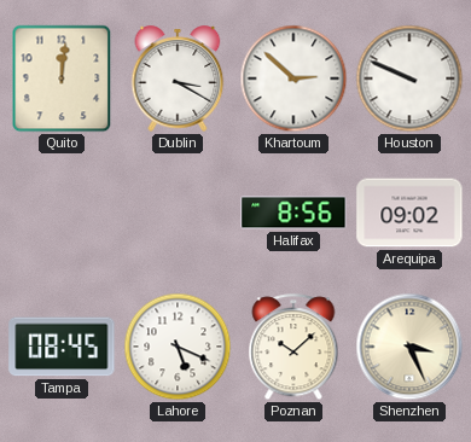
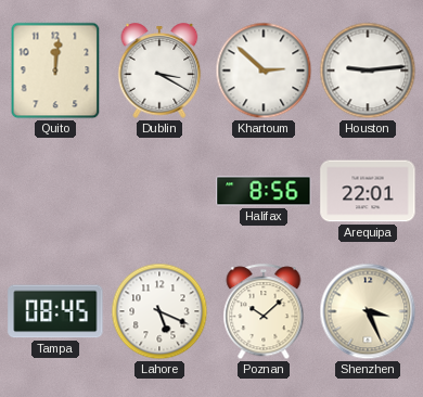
Houston: 9:49 -> 9:14 (368, 71)
Arequipa: 09:02 -> 22:01 (368, 191)
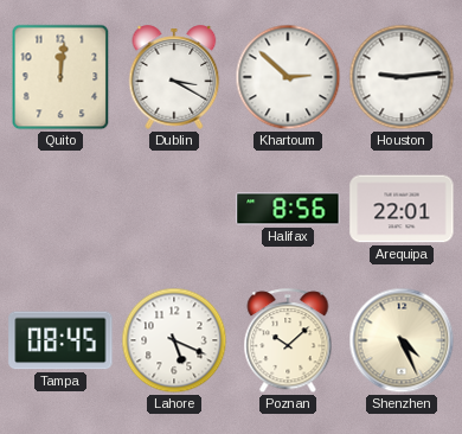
Shenzhen: 3:26 -> 4:26 (402, 340)
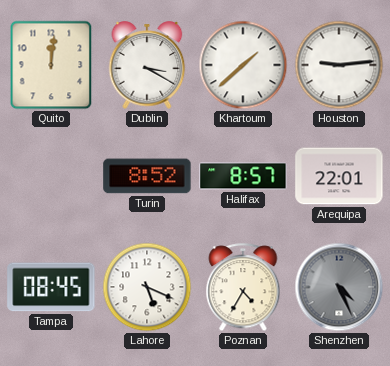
Khartoum: 2:52 -> 1:38 (243, 65)
Turin: none -> 8:52 (147, 176)
Halifax: 8:56 -> 8:57 (243, 176)
Poznan: 10:08 -> 4:35 (243, 288)
Shenzhen dial: cream -> grey (339, 287)
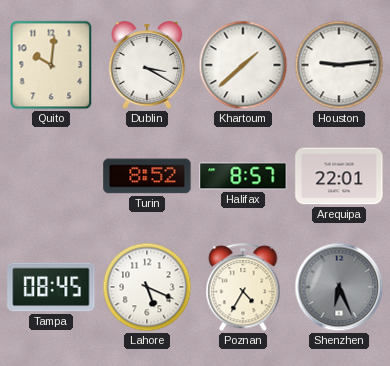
Quito: 12:01 -> 10:01 (51, 65)
Shenzhen: 4:26 -> 6:26 (339, 287)
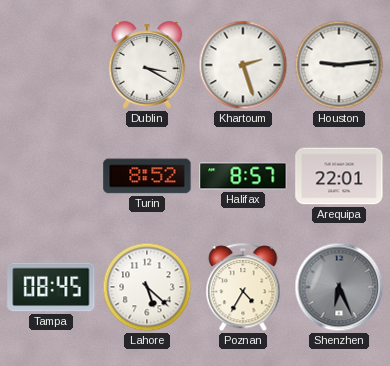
Quito: 10:01 -> none (51, 65)
Khartoum: 1:38 -> 2:27 (243, 65)
Lahore: 5:19 -> 5:22 (147, 287)
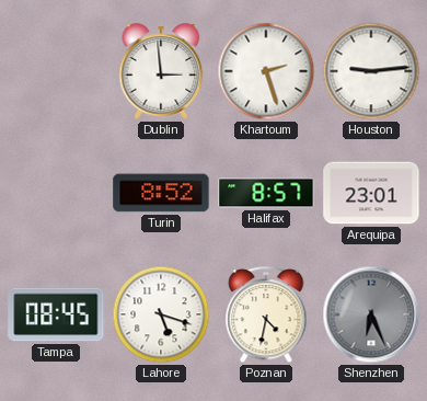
Dublin: 3:20 -> 2:59 (161, 71)
Arequipa: 22:01 -> 23:01 (371, 193)
Lahore: 5:22 -> 5:18 (161, 314)
Poznan: 4:35 -> 4:32 (266, 316)
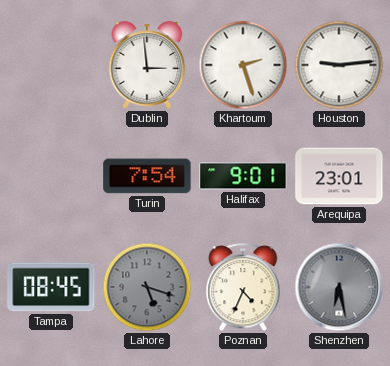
Turin: 8:52 -> 7:54 (147, 176)
Halifax: 8:57 -> 9:01 (243, 176)
Lahore dial: white -> grey (147, 287)
Poznan: 4:32 -> 4:34 (243, 288)
Shenzhen: 6:26 -> 6:28 (339, 287)
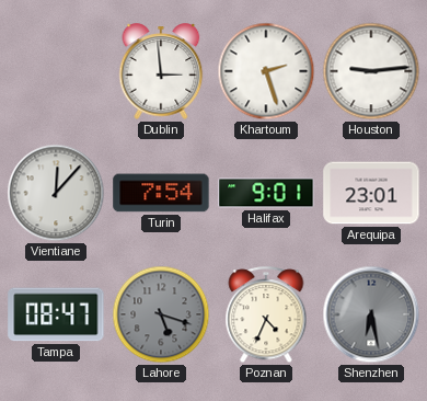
Vientiane: none -> 12:07 (56, 193)
Tampa: 08:45 -> 08:47 (56, 314)
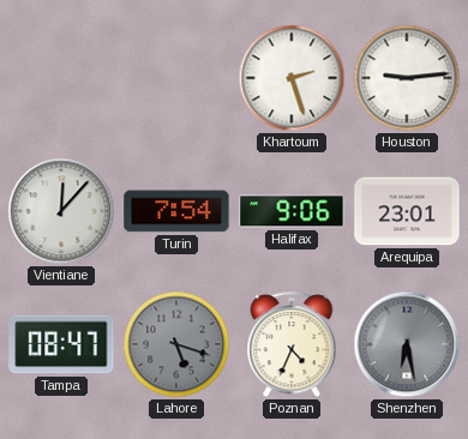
Dublin: 2:59 -> none (161, 71)
Halifax: 9:01 -> 9:06 (292, 211)
